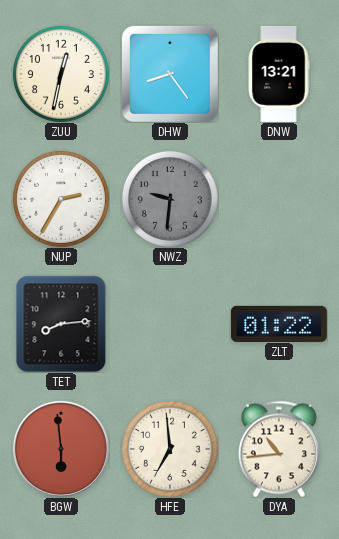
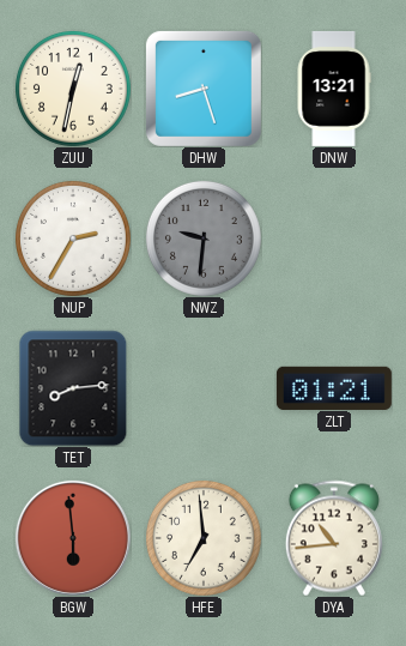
DHW: 8:24 -> 8:27 (204, 89)
ZLT: 01:22 -> 01:21 (334, 387)
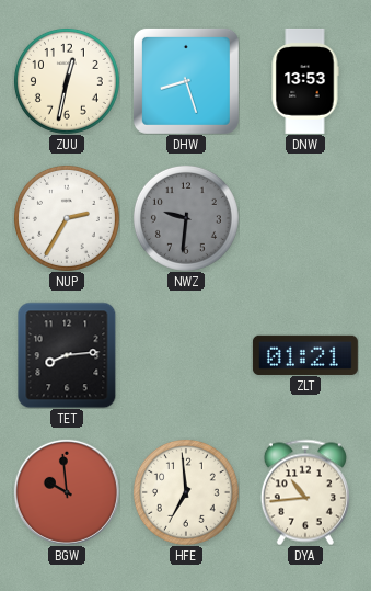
DNW: 13:21 -> 13:53 (305, 81)
BGW: 5:59 -> 9:59 (67, 492)
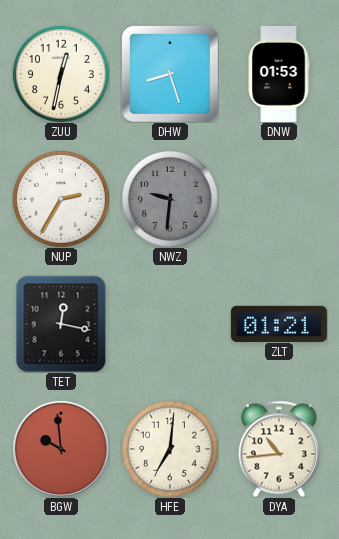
DNW: 13:53 -> 01:53 (279, 74)
TET: 8:14 -> 12:17 (61, 324)
HFE: 6:59 -> 7:01 (170, 449)
